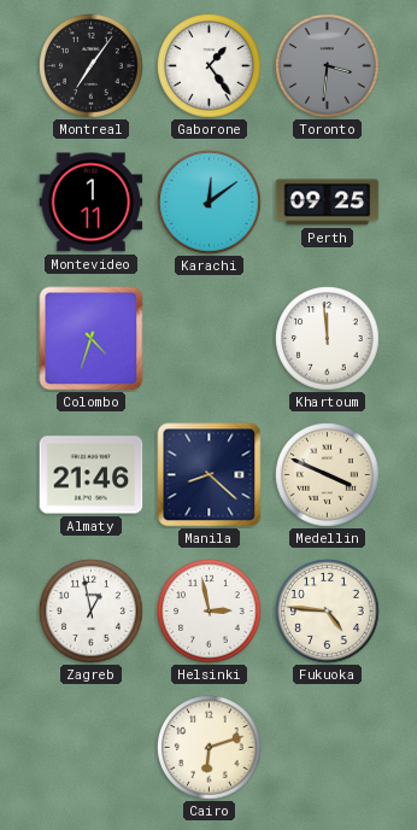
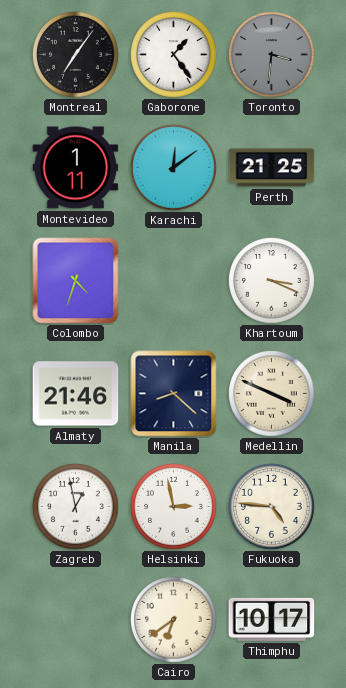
Perth: 09:25 -> 21:25 (272, 168)
Khartoum: 11:59 -> 3:19 (272, 281)
Cairo: 6:12 -> 6:39 (174, 620)
Thimphu: none -> 10:17 (272, 619)
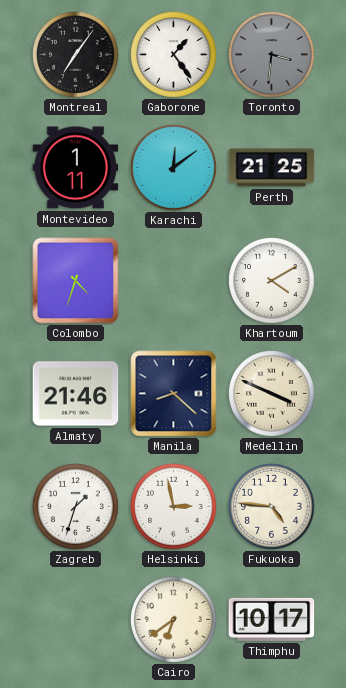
Khartoum: 3:19 -> 4:10 (272, 281)
Zagreb: 12:58 -> 1:33 (76, 507)
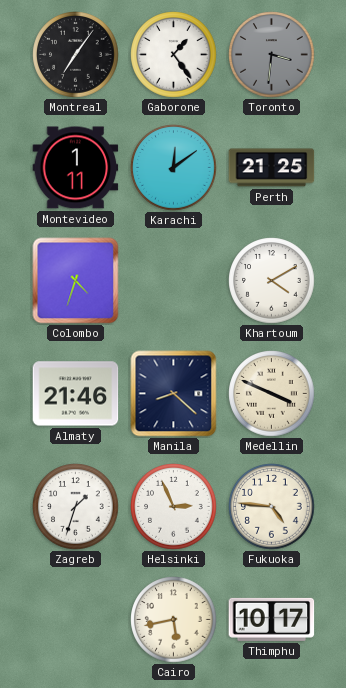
Helsinki: 2:58 -> 2:56 (174, 507)
Cairo: 6:39 -> 5:43 (174, 620)
